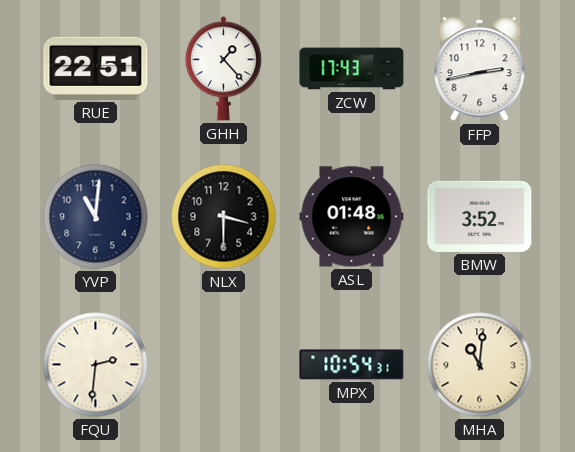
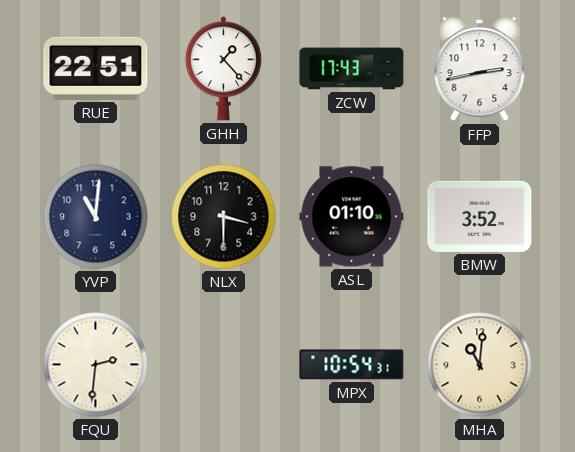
ASL: 01:48 -> 01:10 (352, 217)
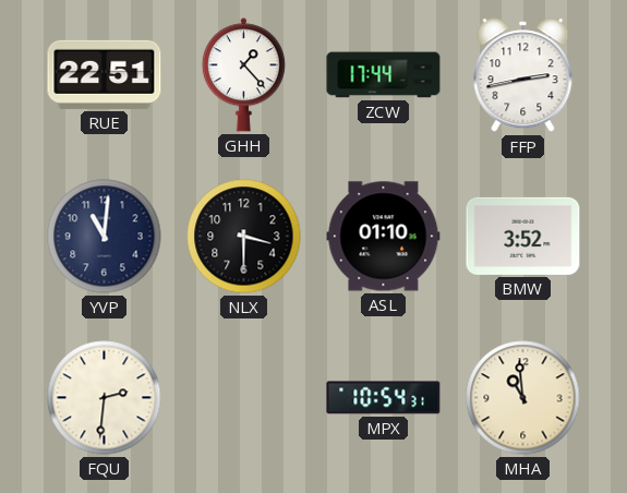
ZCW: 17:43 -> 17:44 (384, 75)
MHA: 11:01 -> 10:59 (523, 398)
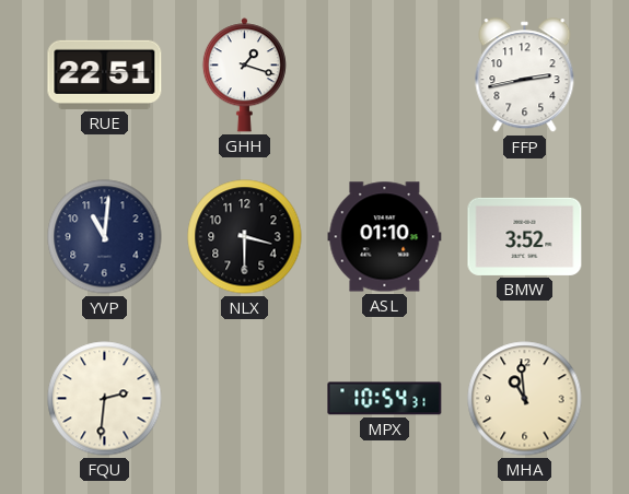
GHH: 1:23 -> 1:18 (244, 75)
ZCW: 17:44 -> none (384, 75)
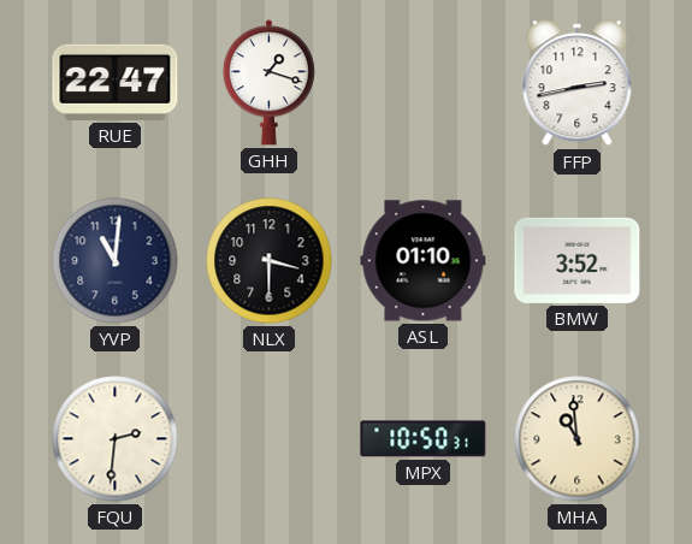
RUE: 22:51 -> 22:47 (116, 82)
MPX: 10:54 -> 10:50 (424, 439)
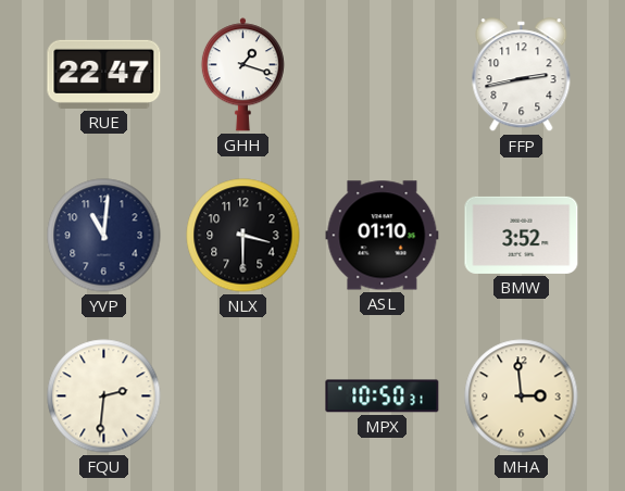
MHA: 10:59 -> 2:59 (522, 396)
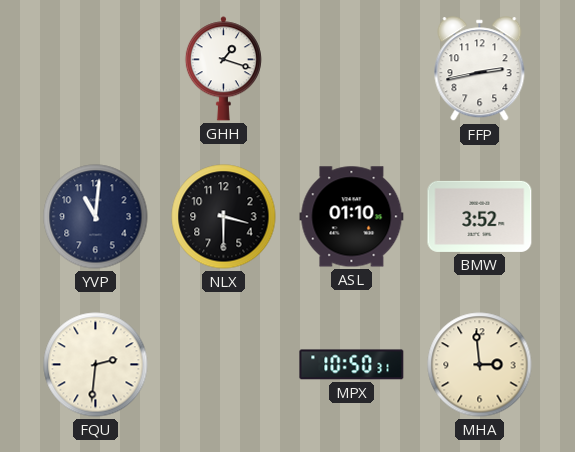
RUE: 22:47 -> none (104, 74)
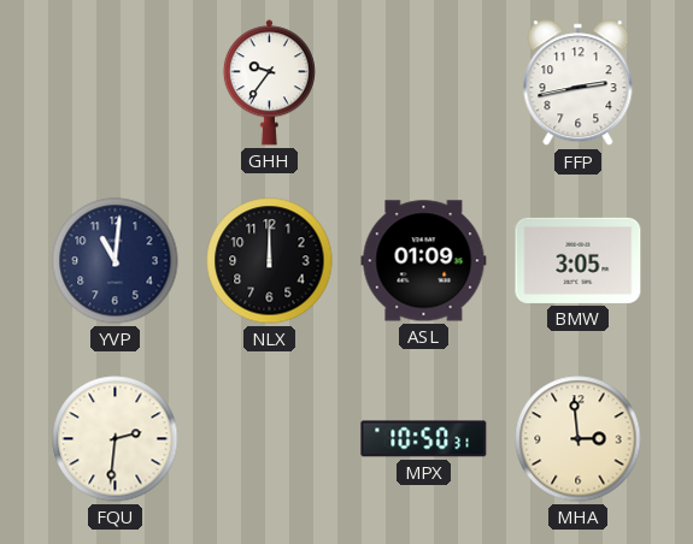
GHH: 1:18 -> 9:36 (269, 83)
NLX: 3:30 -> 12:00 (270, 261)
ASL: 01:10 -> 01:09 (424, 261)
BMW: 3:52 -> 3:05 (579, 260)
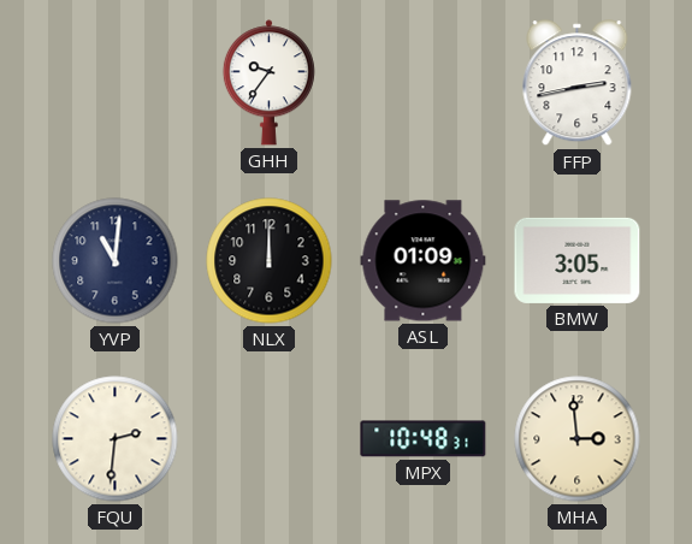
MPX: 10:50 -> 10:48 (424, 439)
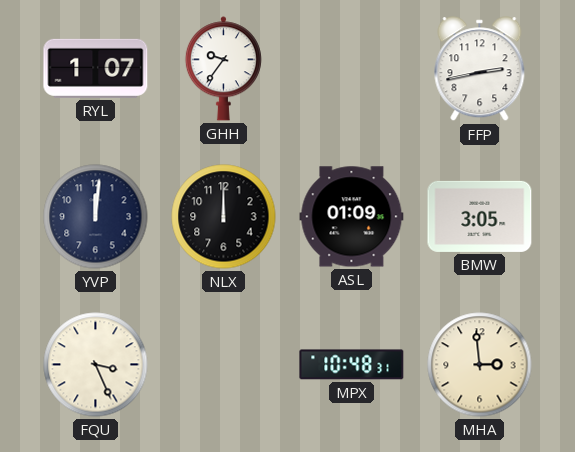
RYL: none -> 1:07 (96, 68)
YVP: 11:01 -> 12:01 (96, 217)
FQU: 2:31 -> 3:26 (96, 365)
